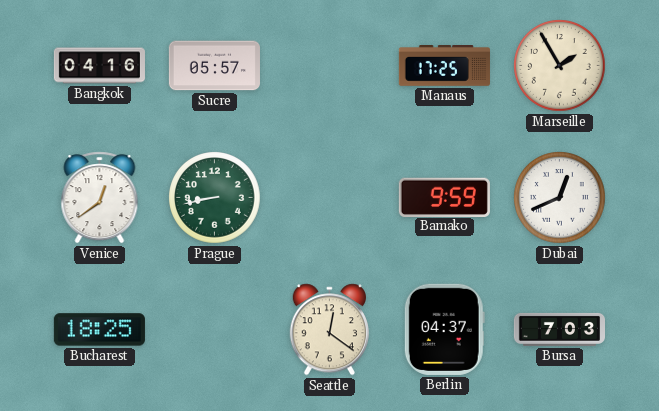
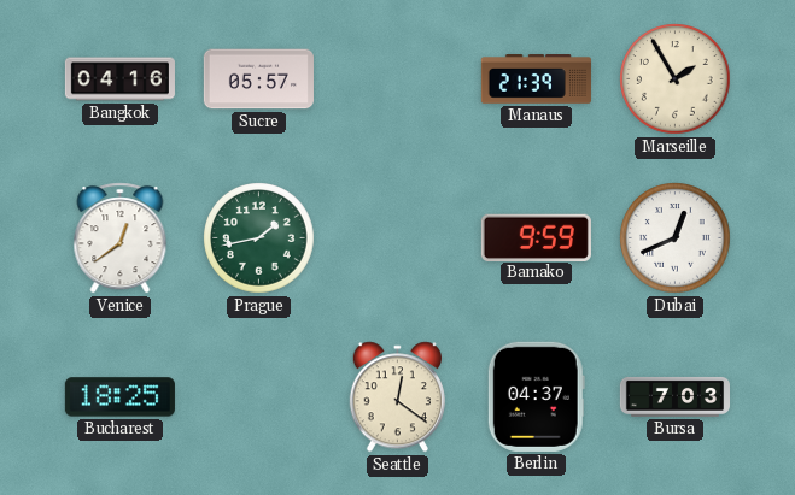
Manaus: 17:25 -> 21:39 (536, 79)
Prague: 8:43 -> 1:43 (259, 238)
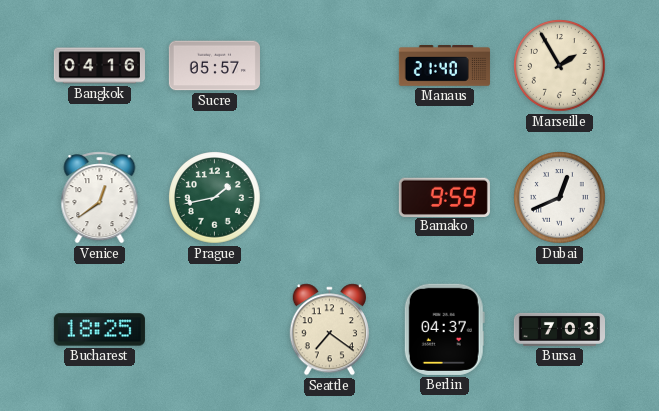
Manaus: 21:39 -> 21:40 (444, 66)
Seattle: 12:21 -> 7:21 (329, 330)
